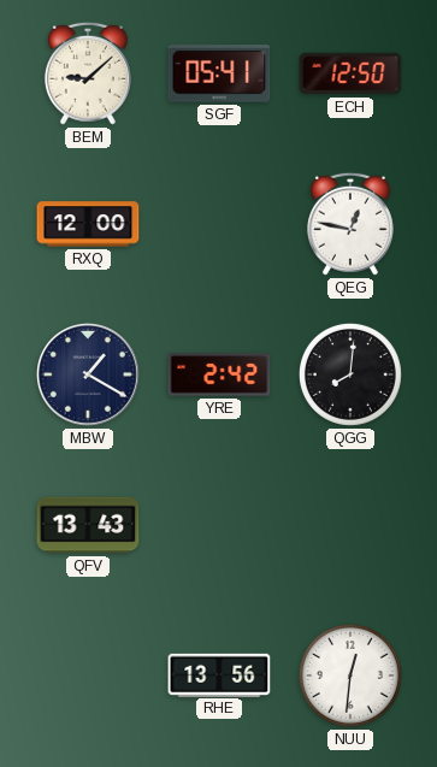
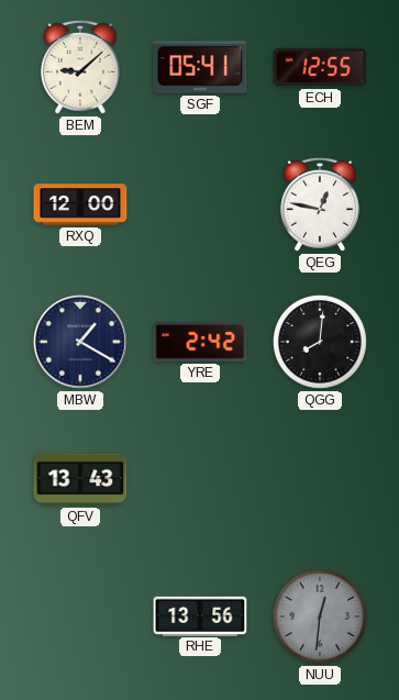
ECH: 12:50 -> 12:55 (320, 67)
NUU dial: white -> grey (320, 616)
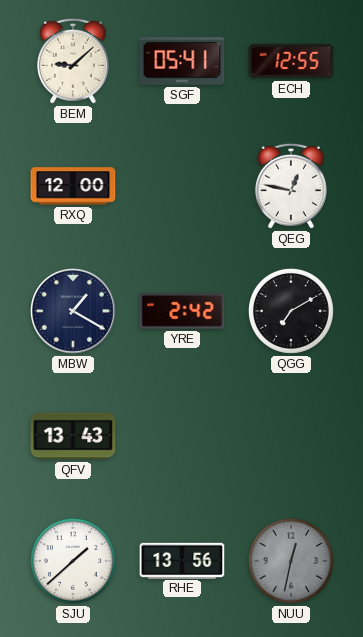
QGG: 8:01 -> 7:10 (291, 311)
SJU: none -> 1:38 (73, 561)
NUU: 12:31 -> 12:32 (291, 561)
